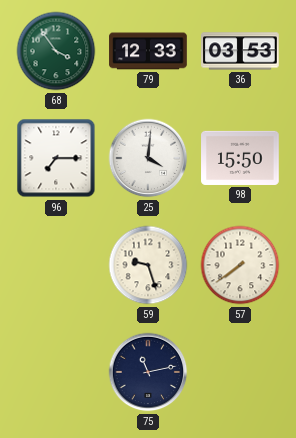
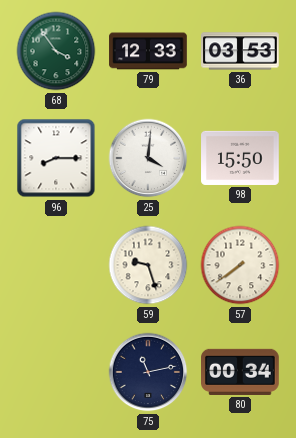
96: 7:15 -> 8:15 (56, 158)
80: none -> 00:34 (241, 372)
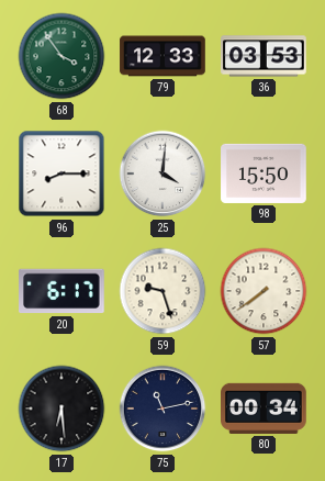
20: none -> 6:17 (63, 291)
17: none -> 6:29 (61, 409)
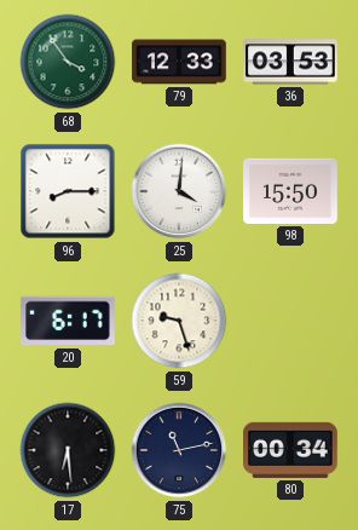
57: 7:39 -> none (264, 291)
